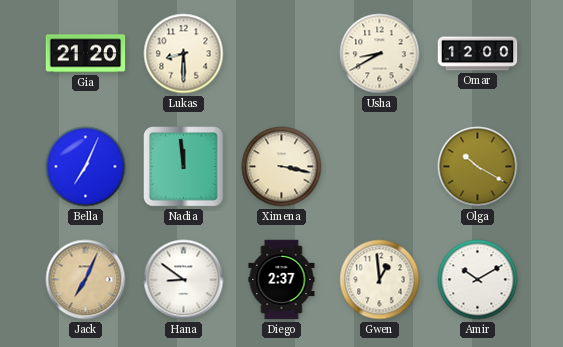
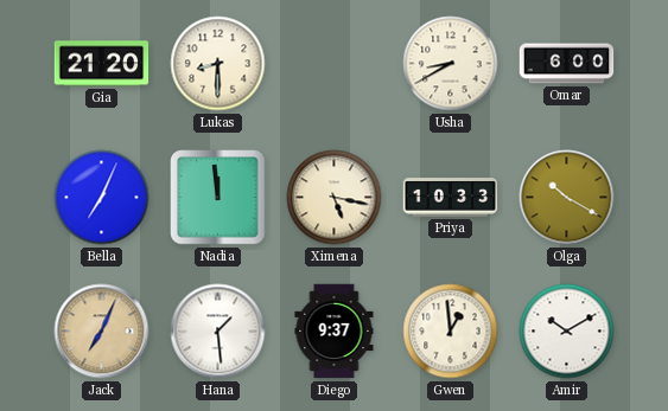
Omar: 12:00 -> 6:00 (567, 64)
Ximena: 3:17 -> 5:17 (335, 198)
Priya: none -> 10:33 (451, 198)
Hana: 8:51 -> 1:29 (218, 332)
Diego: 2:37 -> 9:37 (335, 332)
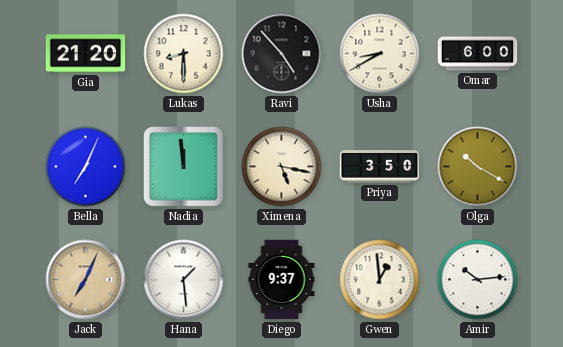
Ravi: none -> 4:53 (282, 54)
Priya: 10:33 -> 3:50 (380, 167)
Amir: 10:10 -> 10:14 (478, 280)
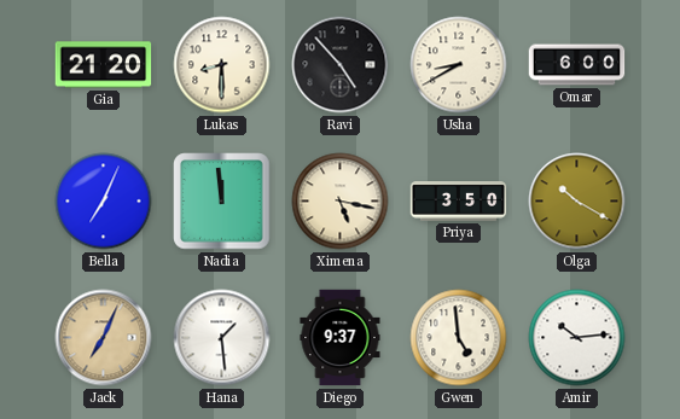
Gwen: 12:59 -> 4:59 (459, 338)
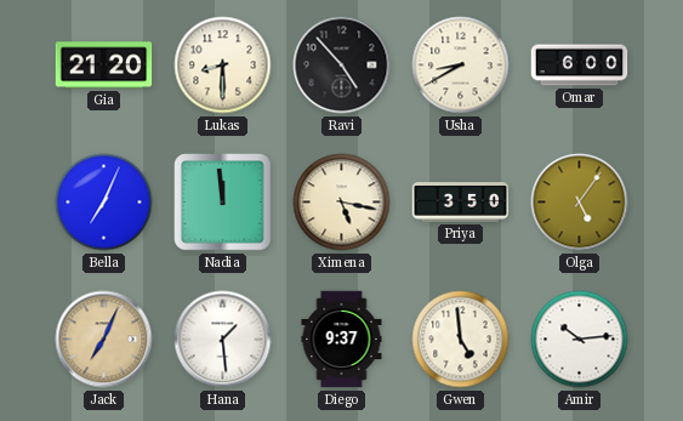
Olga: 10:20 -> 5:06 (580, 203)
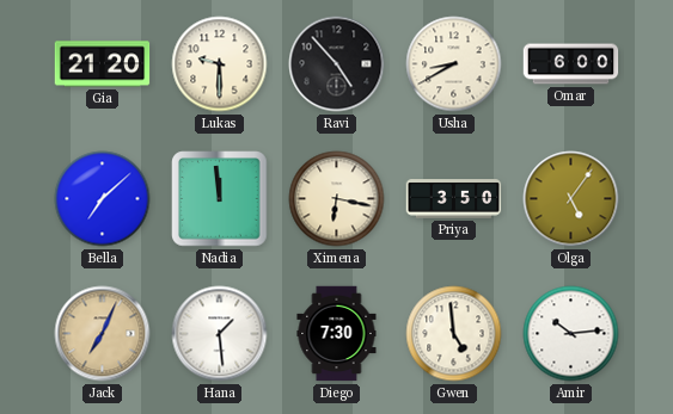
Lukas: 8:30 -> 9:30 (220, 64)
Bella: 7:04 -> 7:08 (103, 199)
Ximena: 5:17 -> 6:17 (337, 199)
Diego: 9:37 -> 7:30 (337, 334)
